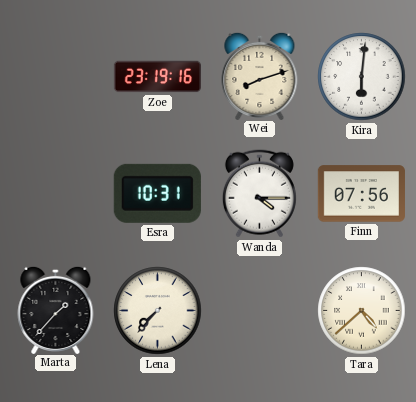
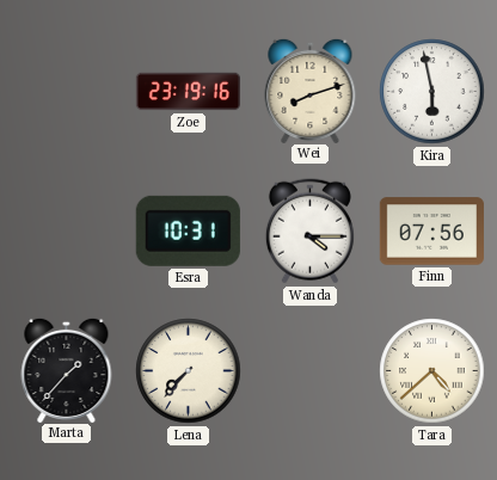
Kira: 6:01 -> 5:58 (432, 92)
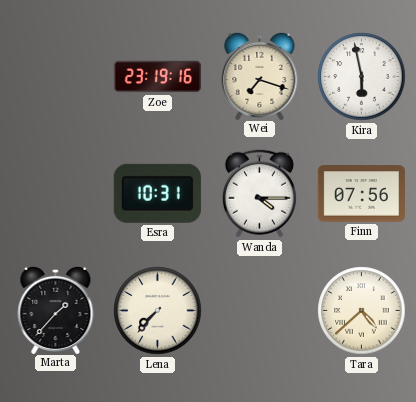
Wei: 8:12 -> 7:18 (260, 75)
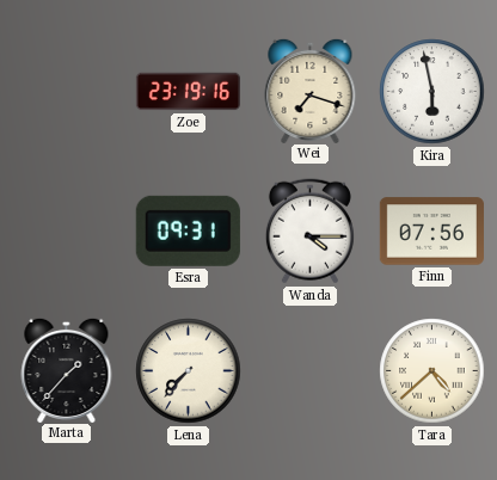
Esra: 10:31 -> 09:31 (188, 230)
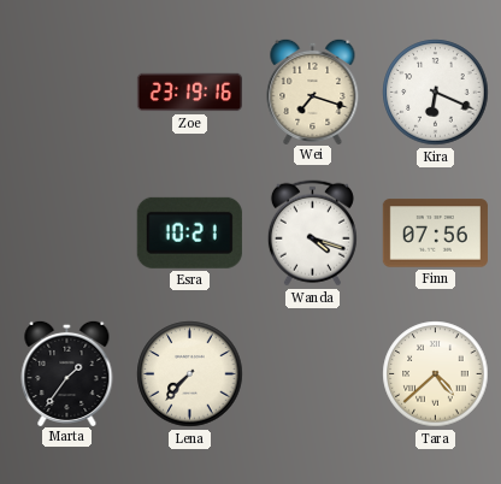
Kira: 5:58 -> 6:19 (436, 93)
Esra: 09:31 -> 10:21 (189, 232)
Wanda: 4:15 -> 4:18 (312, 234)
Marta: 1:37 -> 1:36 (67, 372)
